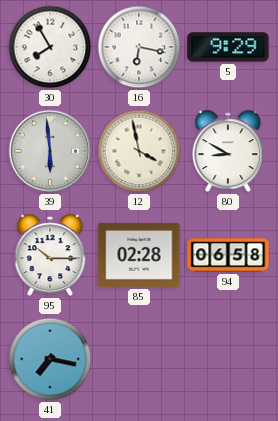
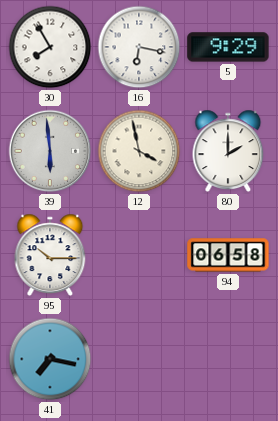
80: 8:50 -> 2:00 (228, 151)
85: 02:28 -> none (139, 255)
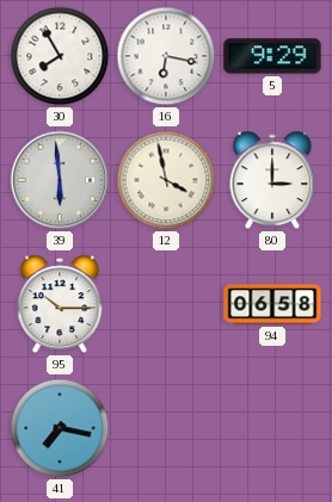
80: 2:00 -> 3:00 (272, 180)
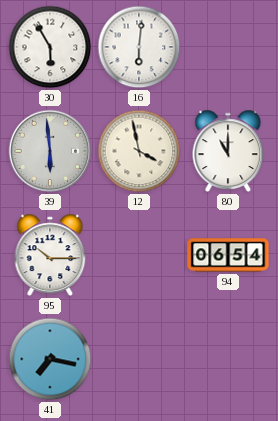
30: 7:55 -> 5:55 (50, 47)
16: 6:17 -> 6:01 (139, 47)
5: 9:29 -> none (272, 56)
80: 3:00 -> 11:00 (228, 151)
94: 06:58 -> 06:54 (228, 255)
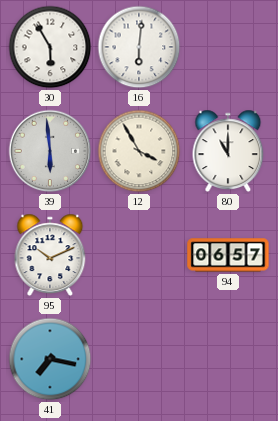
12: 3:58 -> 3:55 (139, 151)
95: 10:15 -> 10:11 (50, 255)
94: 06:54 -> 06:57 (228, 255)
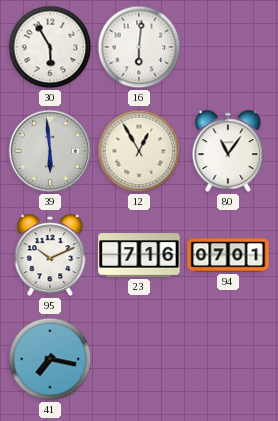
12: 3:55 -> 12:55 (139, 151)
80: 11:00 -> 11:06 (228, 151)
23: none -> 7:16 (139, 255)
94: 06:57 -> 07:01 (228, 255)
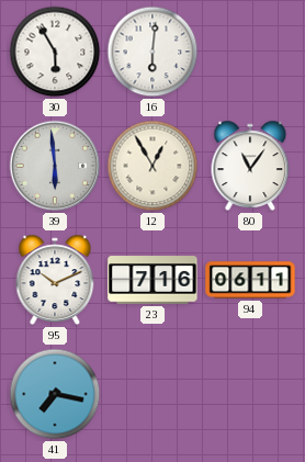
94: 07:01 -> 06:11 (250, 280)
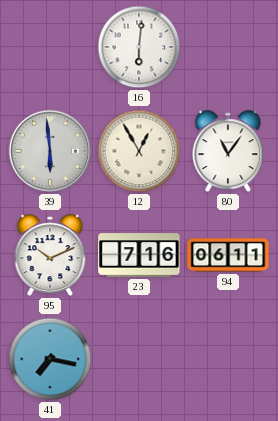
30: 5:55 -> none (55, 52)
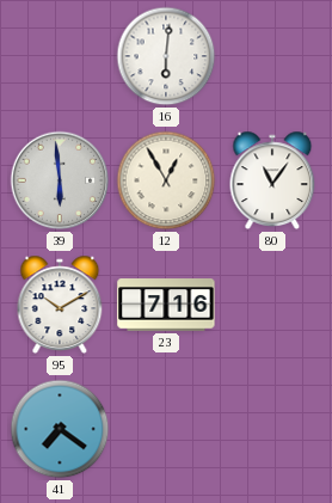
95: 10:11 -> 10:10 (60, 305)
94: 06:11 -> none (228, 255)
41: 7:17 -> 7:21 (60, 429)
